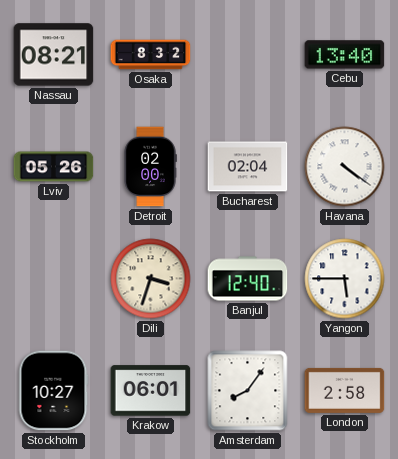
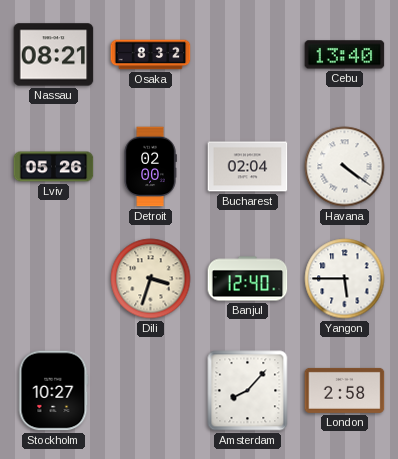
Krakow: 06:01 -> none (151, 391)
Amsterdam: 8:06 -> 8:07 (248, 391)
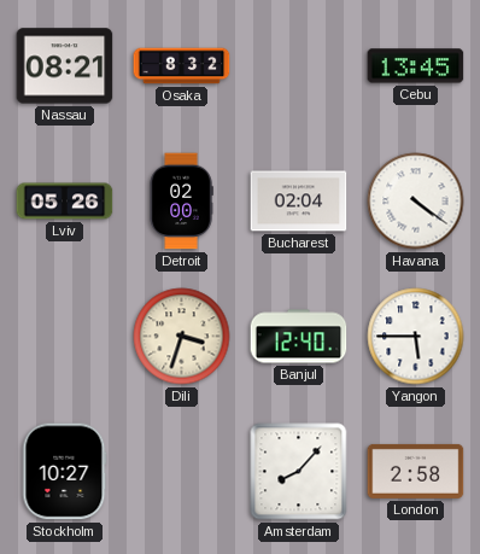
Cebu: 13:40 -> 13:45 (416, 66)
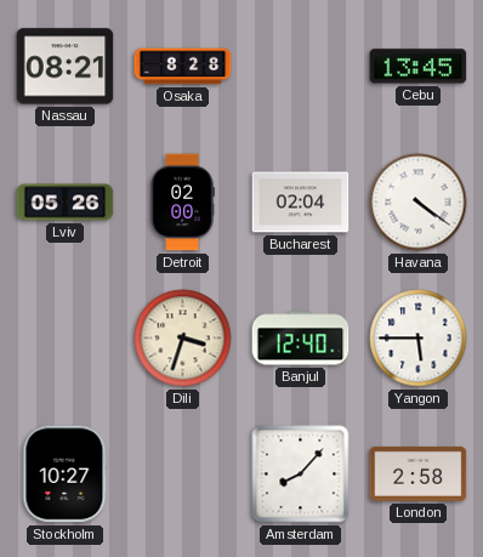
Osaka: 8:32 -> 8:28 (183, 67)
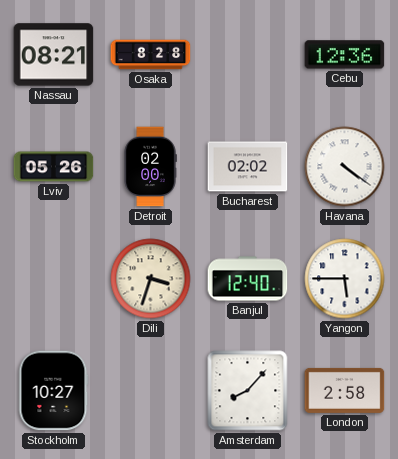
Cebu: 13:45 -> 12:36 (345, 55)
Bucharest: 02:04 -> 02:02 (248, 167)
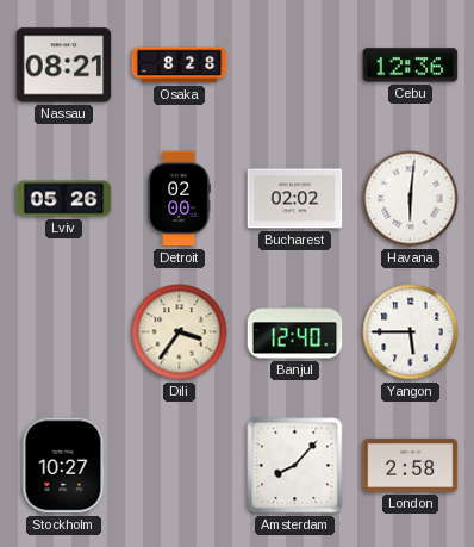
Havana: 4:21 -> 6:01 (411, 199)
Dili: 3:33 -> 3:36 (180, 332)
